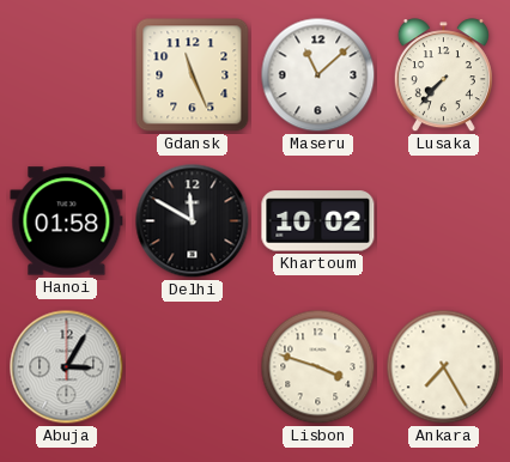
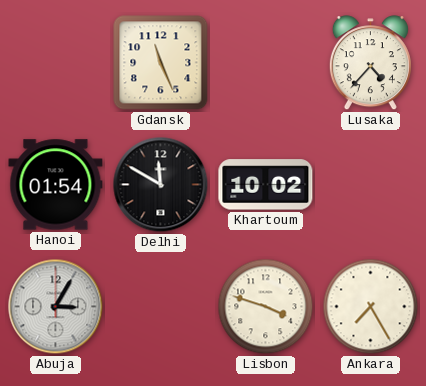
Maseru: 11:08 -> none (318, 75)
Lusaka: 7:37 -> 4:37 (370, 63)
Hanoi: 01:58 -> 01:54 (56, 185)
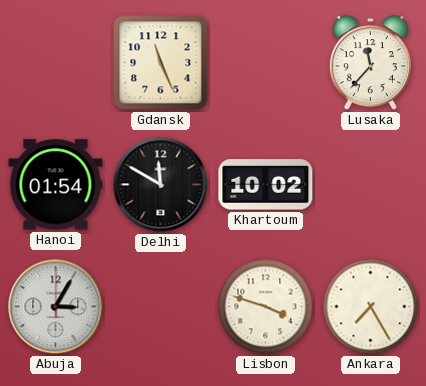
Lusaka: 4:37 -> 11:37 (370, 63)
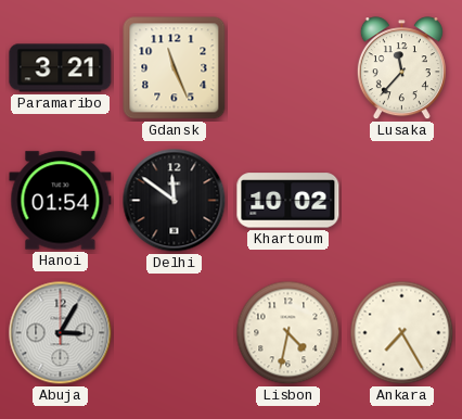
Paramaribo: none -> 3:21 (61, 68)
Delhi: 11:50 -> 11:51 (175, 201)
Lisbon: 3:48 -> 4:32 (288, 333)
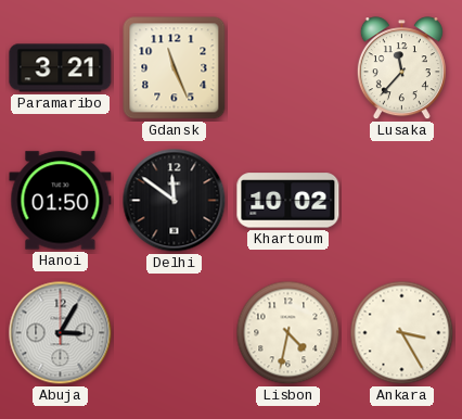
Hanoi: 01:54 -> 01:50 (61, 201)
Ankara: 7:25 -> 3:25 (402, 333)
